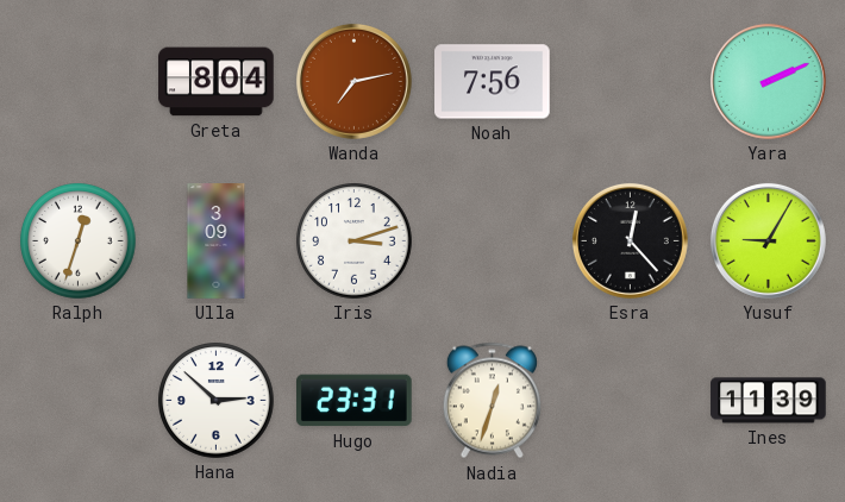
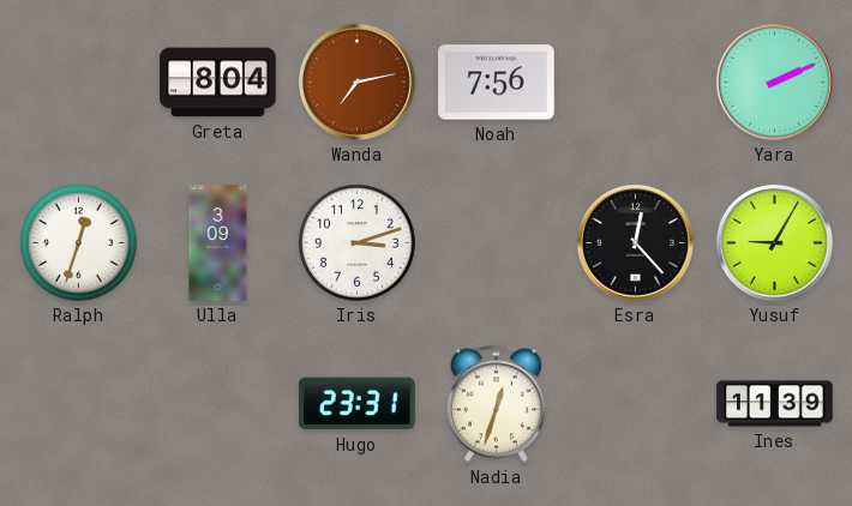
Hana: 2:52 -> none (217, 401)
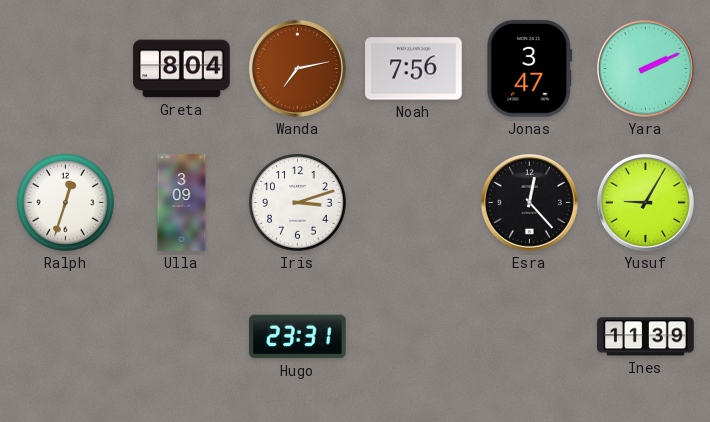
Jonas: none -> 3:47 (530, 69)
Nadia: 12:33 -> none (496, 404)
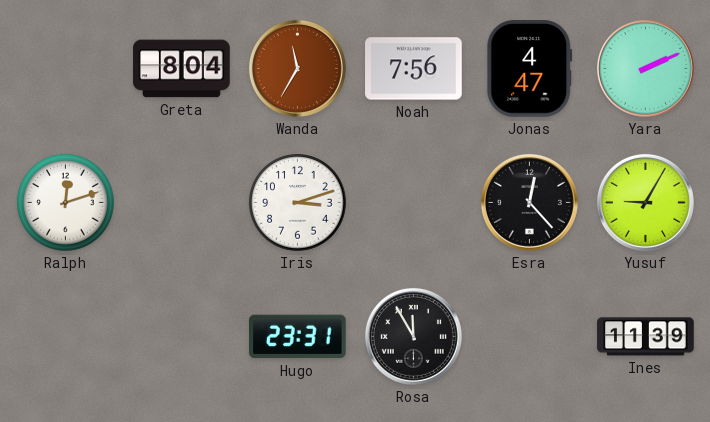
Wanda: 7:13 -> 11:35 (297, 68)
Jonas: 3:47 -> 4:47 (530, 69)
Ralph: 12:33 -> 12:12 (66, 203)
Ulla: 3:09 -> none (182, 203)
Rosa: none -> 11:55 (413, 336)
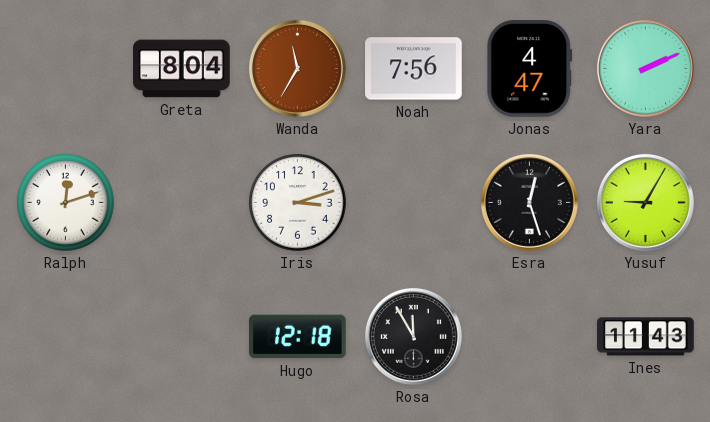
Esra: 12:23 -> 12:27 (529, 202)
Hugo: 23:31 -> 12:18 (298, 337)
Ines: 11:39 -> 11:43 (646, 337)
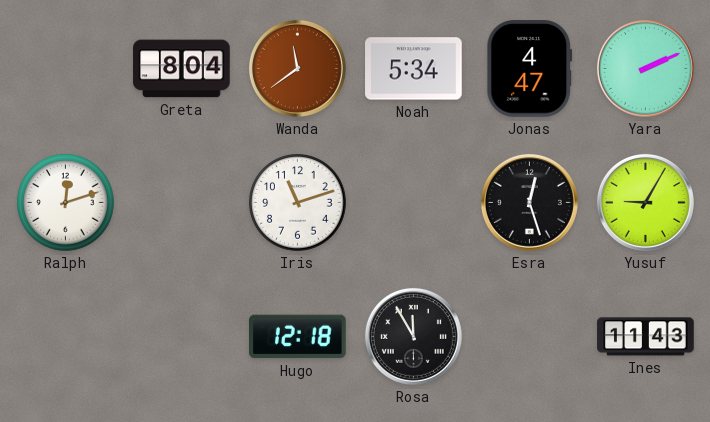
Wanda: 11:35 -> 11:39 (297, 68)
Noah: 7:56 -> 5:34 (414, 69)
Iris: 3:12 -> 11:12 (298, 203)
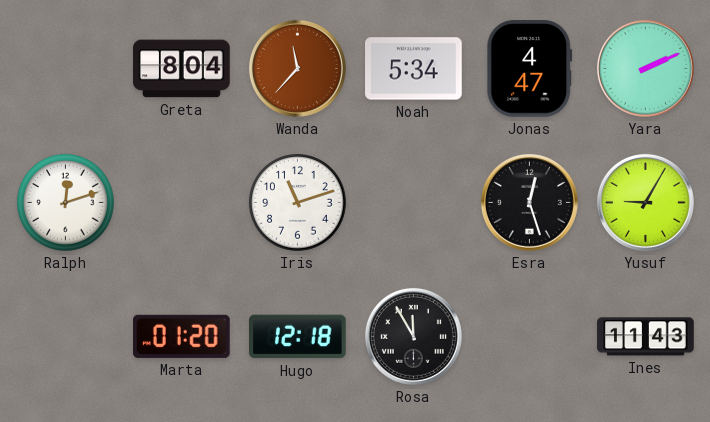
Wanda: 11:39 -> 11:37 (297, 68)
Marta: none -> 01:20 (182, 336)
